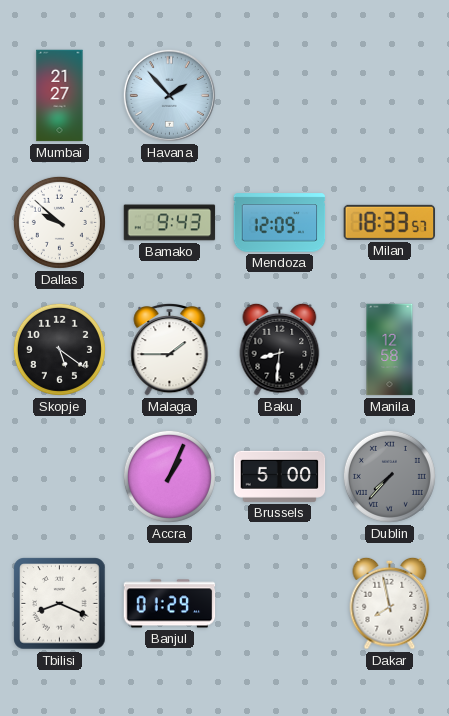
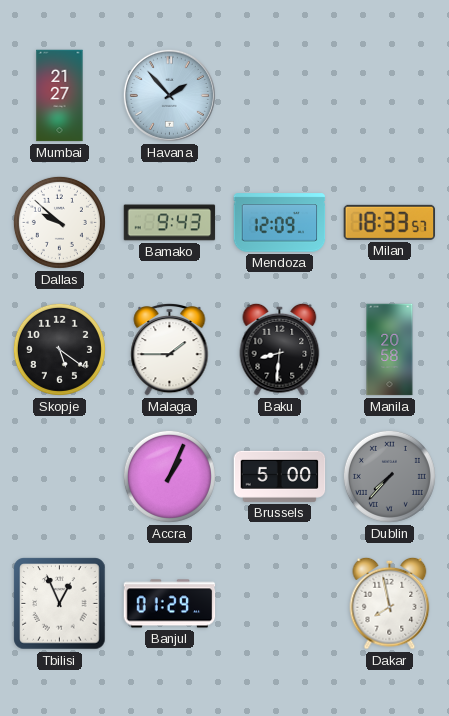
Manila: 12:58 -> 20:58 (390, 350)
Tbilisi: 8:19 -> 12:56 (60, 604)
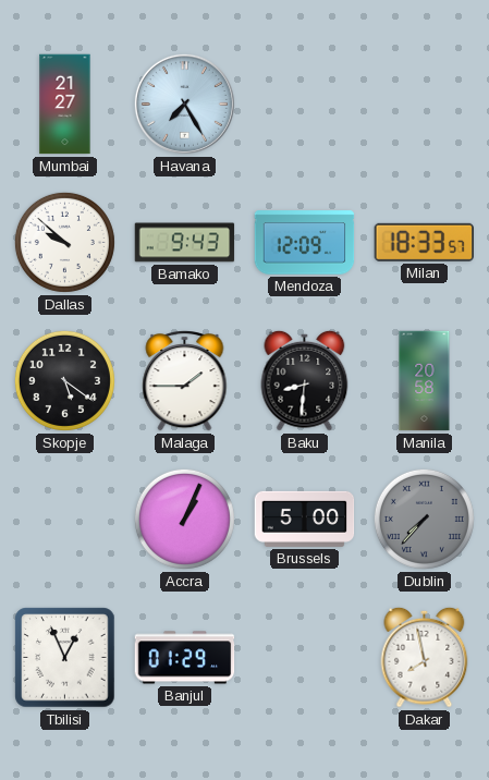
Havana: 1:53 -> 7:25 (184, 103)
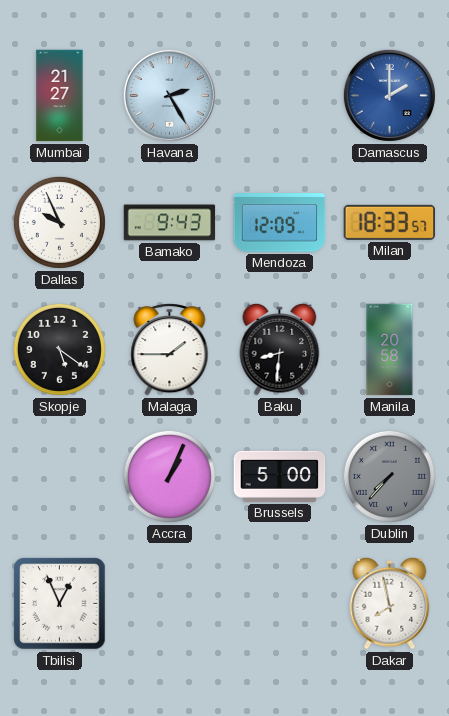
Havana: 7:25 -> 2:25 (169, 95)
Damascus: none -> 2:00 (389, 95)
Dallas: 9:52 -> 9:56 (59, 222)
Banjul: 01:29 -> none (185, 658)
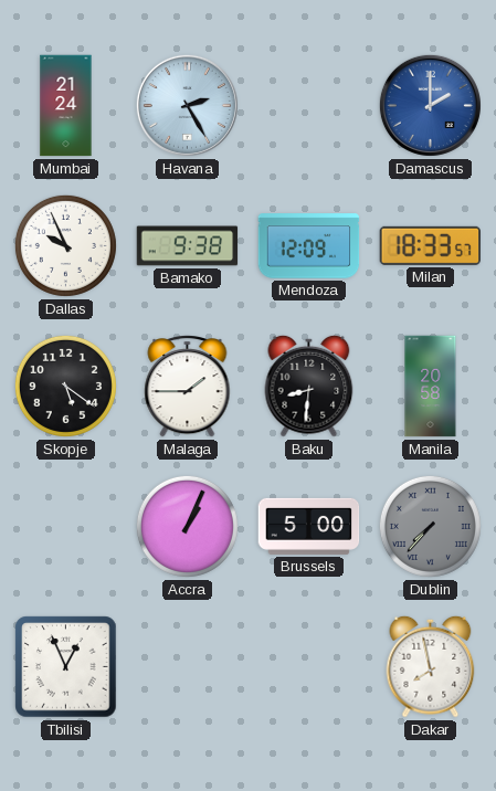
Mumbai: 21:27 -> 21:24 (66, 106)
Bamako: 9:43 -> 9:38 (188, 246)
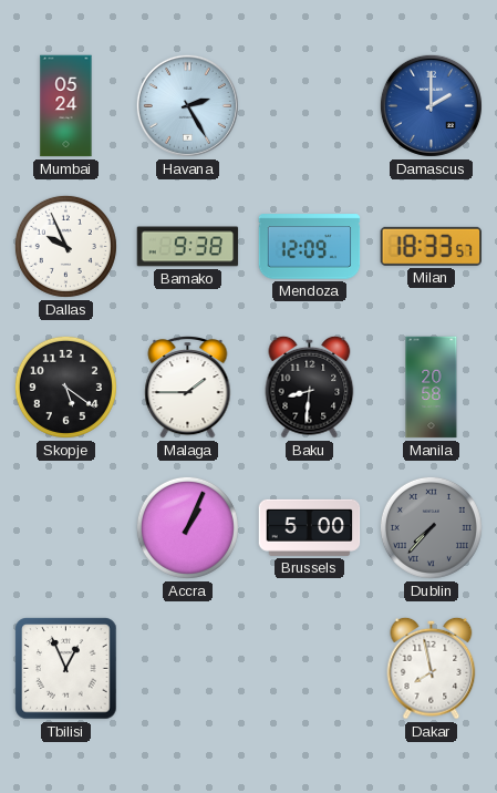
Mumbai: 21:24 -> 05:24 (66, 106)
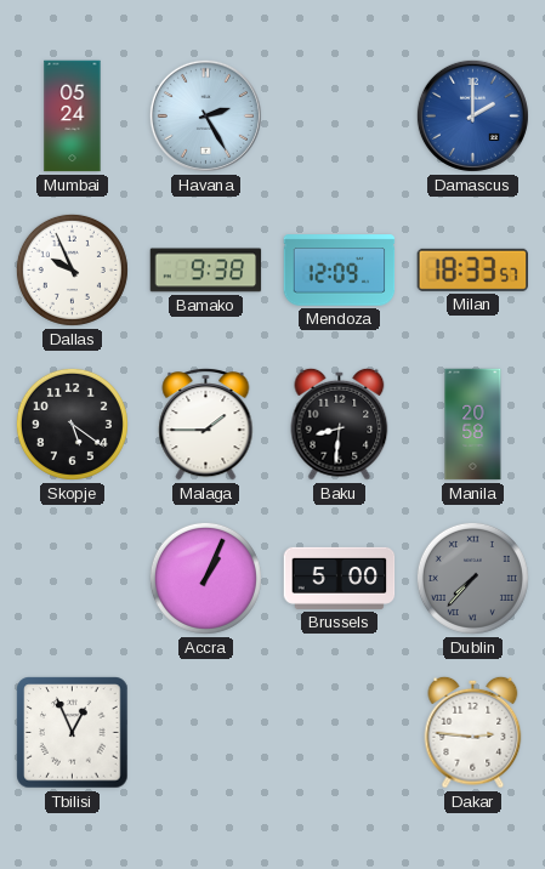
Dakar: 7:58 -> 2:46 (473, 732)
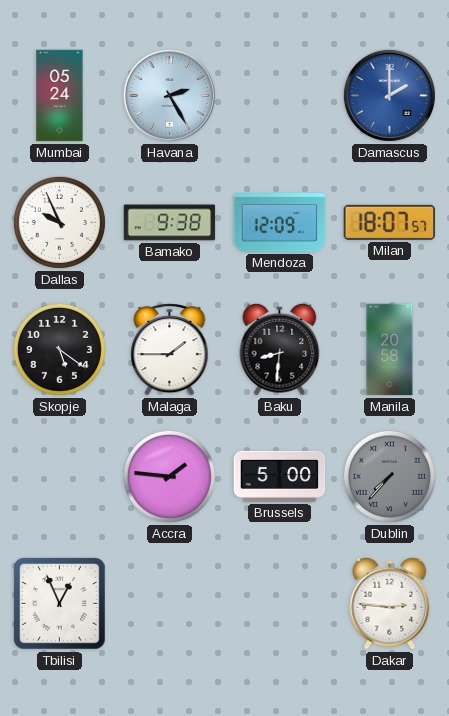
Milan: 18:33 -> 18:07 (389, 222)
Accra: 1:04 -> 1:46 (169, 476)
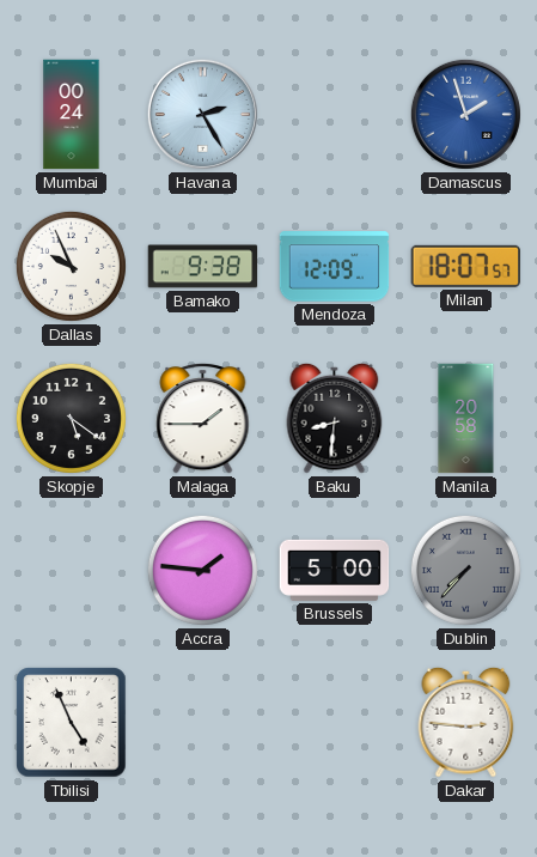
Mumbai: 05:24 -> 00:24 (72, 115)
Damascus: 2:00 -> 1:57 (465, 114)
Tbilisi: 12:56 -> 4:56 (72, 723)
